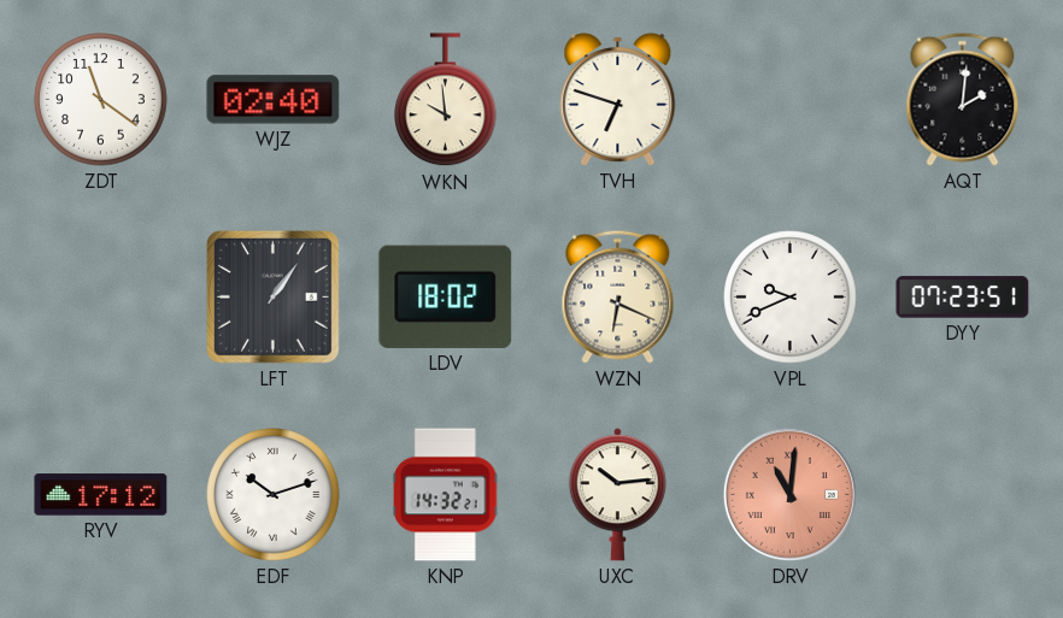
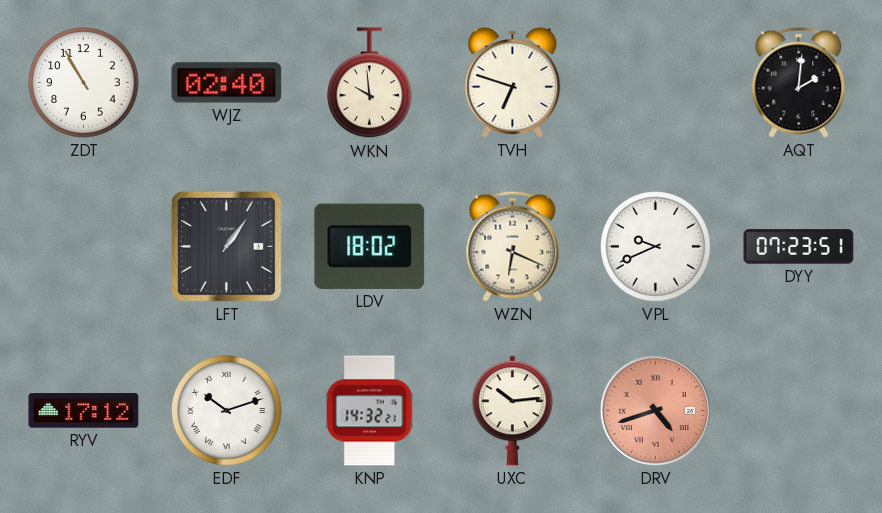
ZDT: 11:21 -> 10:55 (84, 83)
DRV: 11:01 -> 4:42 (655, 410)
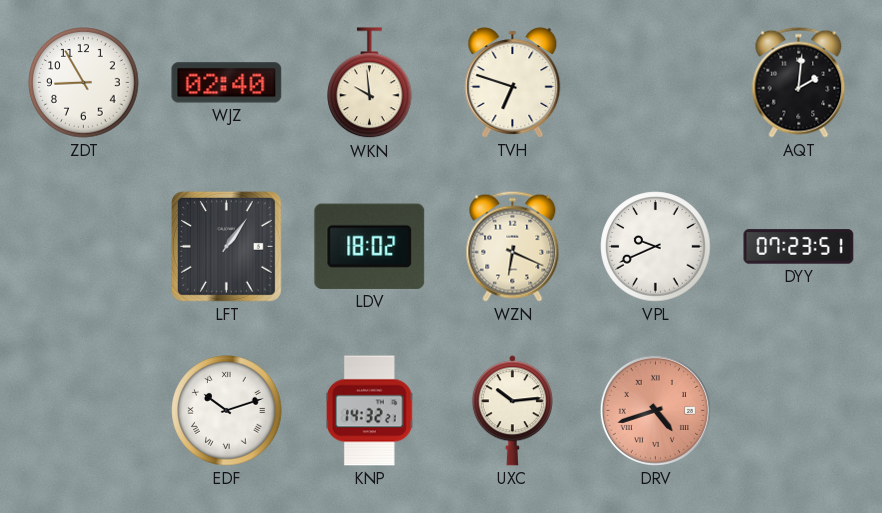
ZDT: 10:55 -> 8:55 (84, 83)
RYV: 17:12 -> none (84, 411)
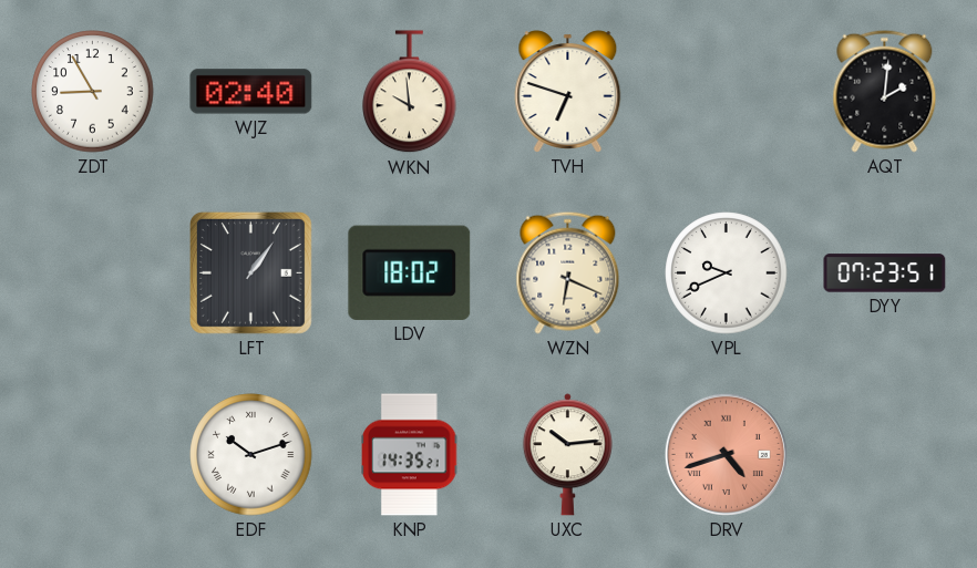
KNP: 14:32 -> 14:35 (410, 455)
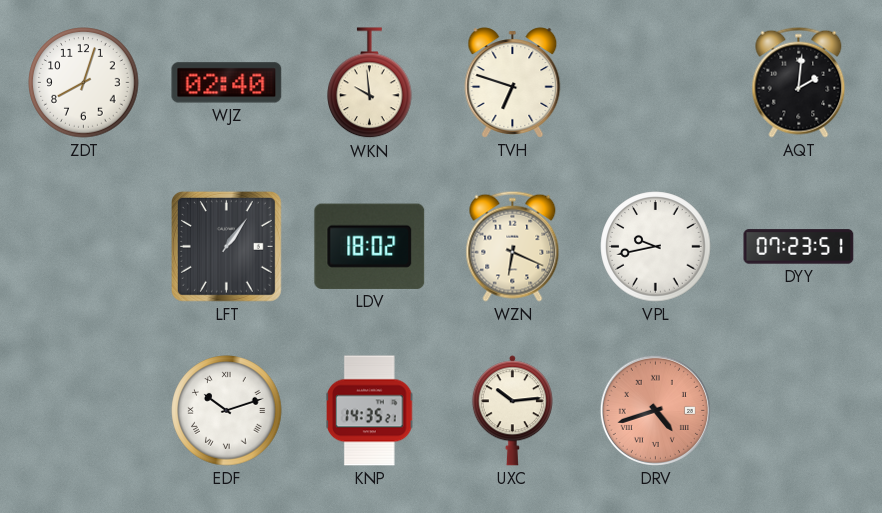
ZDT: 8:55 -> 8:03 (84, 83)
VPL: 9:41 -> 9:43 (656, 247)
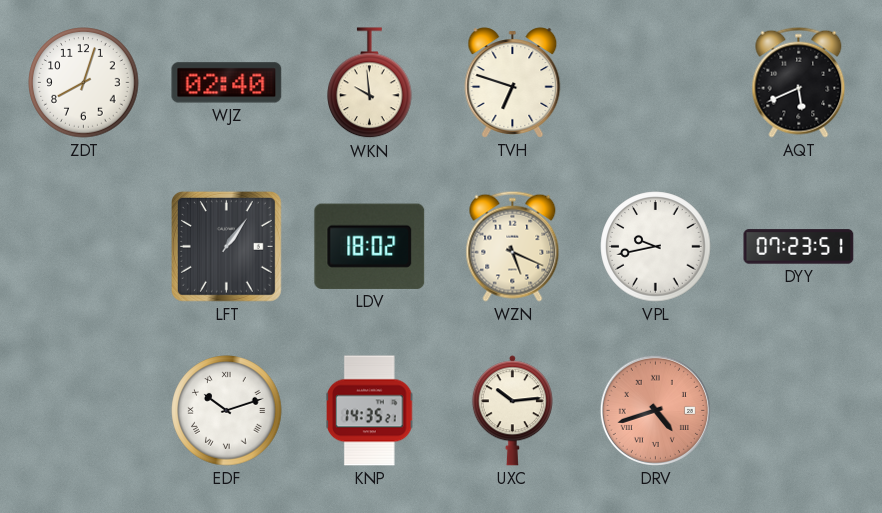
AQT: 2:01 -> 5:41 (799, 82)
WZN: 6:19 -> 5:19 (513, 246)
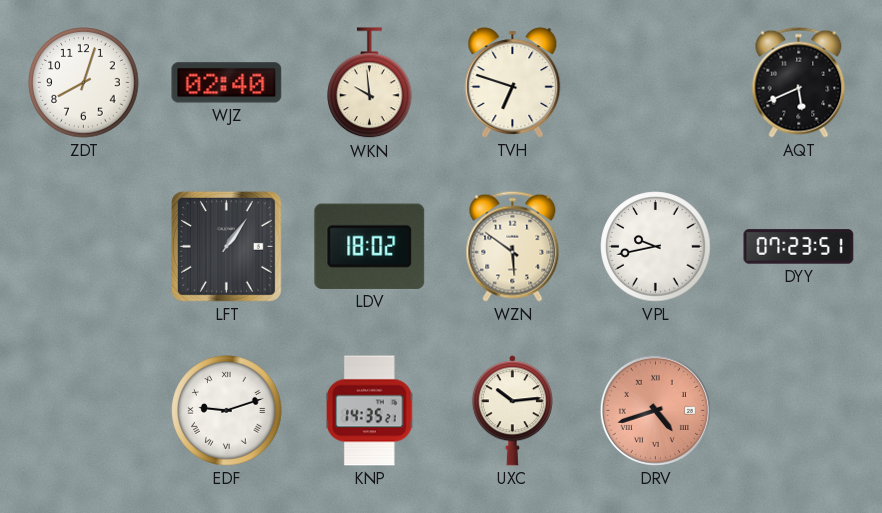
WZN: 5:19 -> 5:51 (513, 246)
EDF: 10:12 -> 9:12 (227, 411)
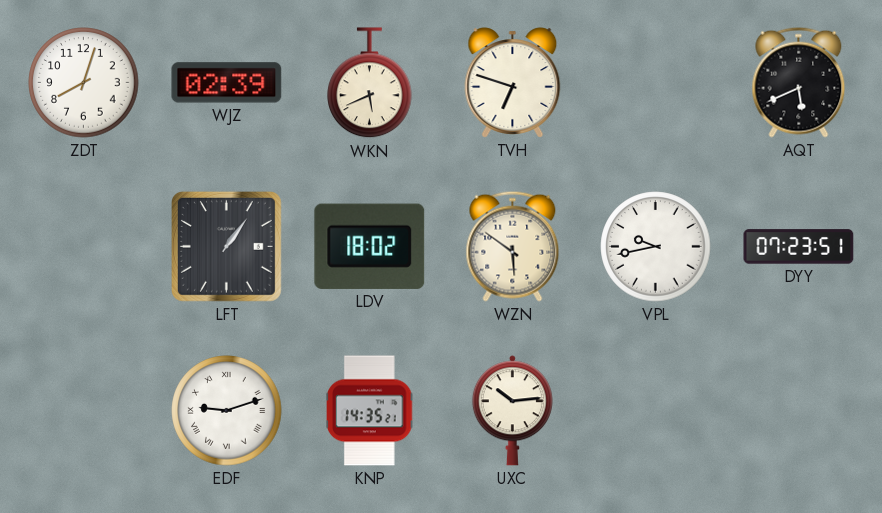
WJZ: 02:40 -> 02:39 (227, 83)
WKN: 9:59 -> 5:41 (370, 83)
DRV: 4:42 -> none (655, 410)
